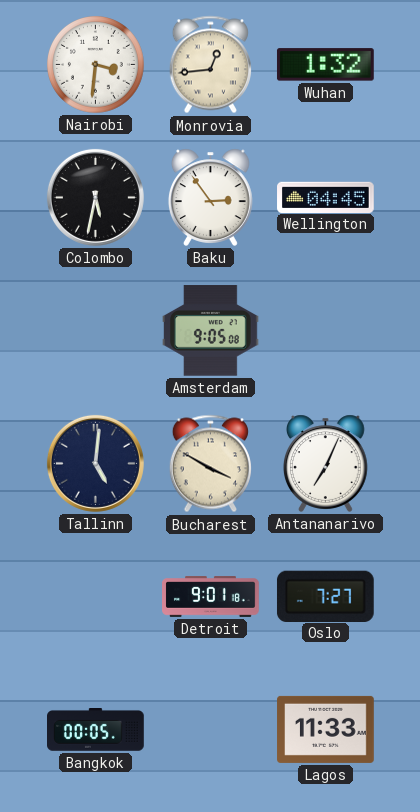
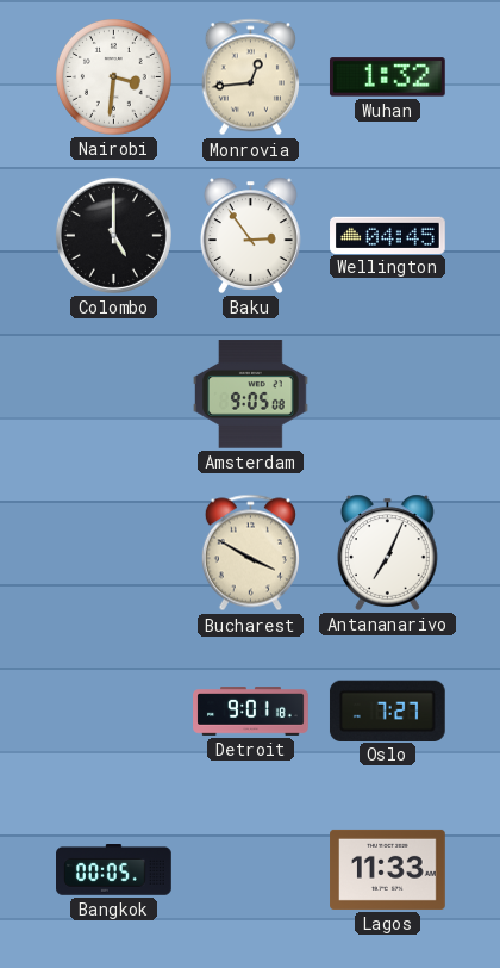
Colombo: 5:32 -> 5:00 (113, 235)
Tallinn: 5:01 -> none (95, 463)
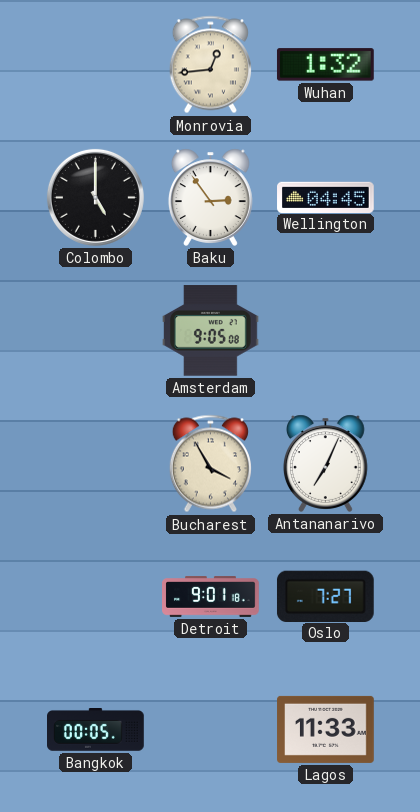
Nairobi: 3:31 -> none (114, 77)
Bucharest: 3:50 -> 3:55 (210, 464)
